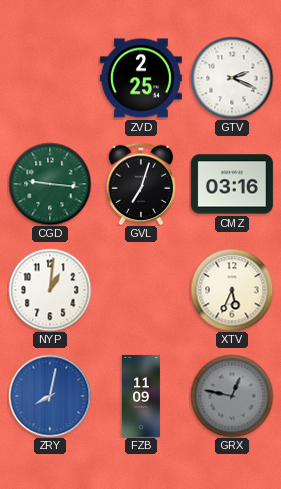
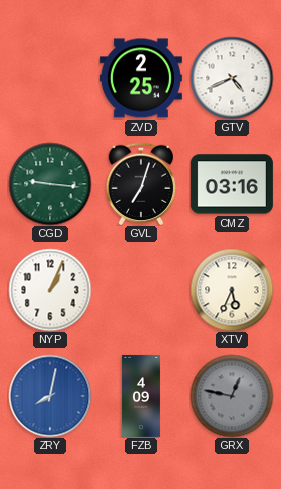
GTV: 2:19 -> 4:41 (232, 78)
NYP: 1:01 -> 1:04 (50, 290)
FZB: 11:09 -> 4:09 (141, 396)
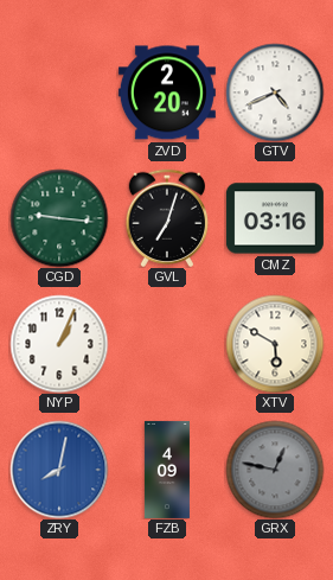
ZVD: 2:25 -> 2:20 (167, 93)
XTV: 5:34 -> 5:50 (275, 344)
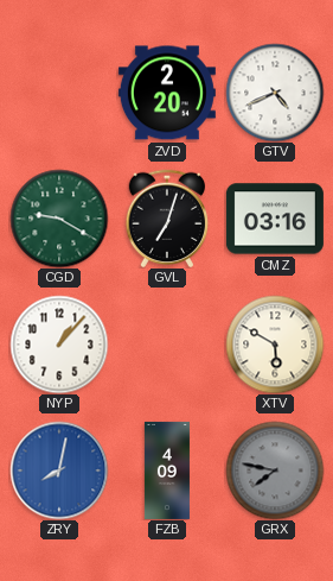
CGD: 9:16 -> 9:20 (59, 219)
NYP: 1:04 -> 1:07 (59, 345)
GRX: 12:47 -> 7:47 (275, 471)
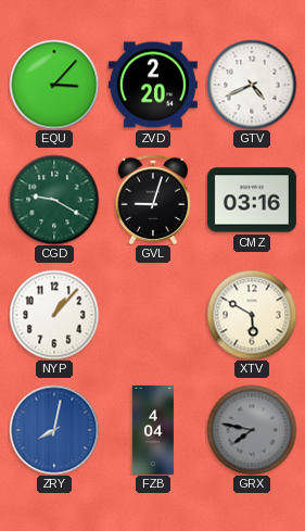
EQU: none -> 3:07 (54, 85)
GVL: 7:03 -> 9:03 (153, 200)
FZB: 4:09 -> 4:04 (153, 430)
